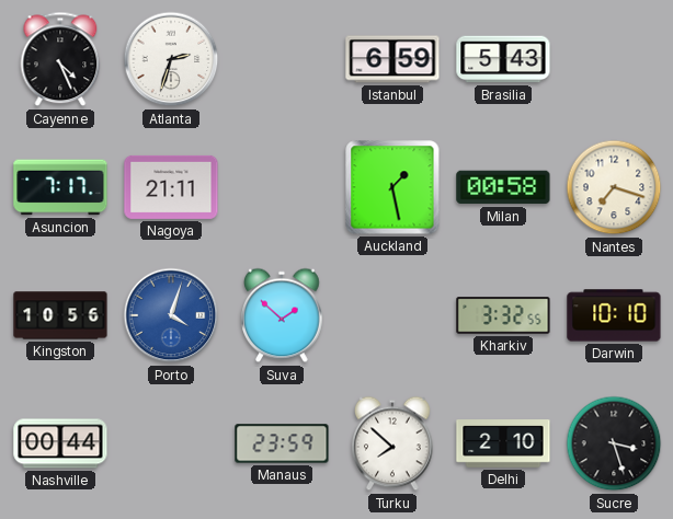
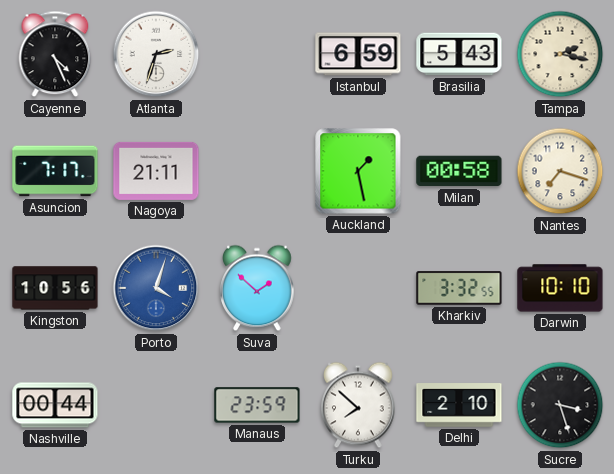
Tampa: none -> 2:17 (560, 54)
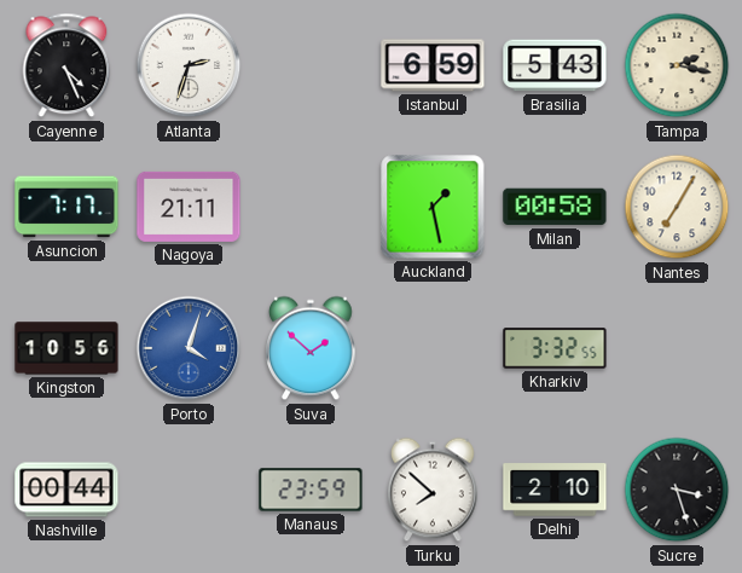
Nantes: 7:18 -> 7:05 (677, 207)
Darwin: 10:10 -> none (560, 288)
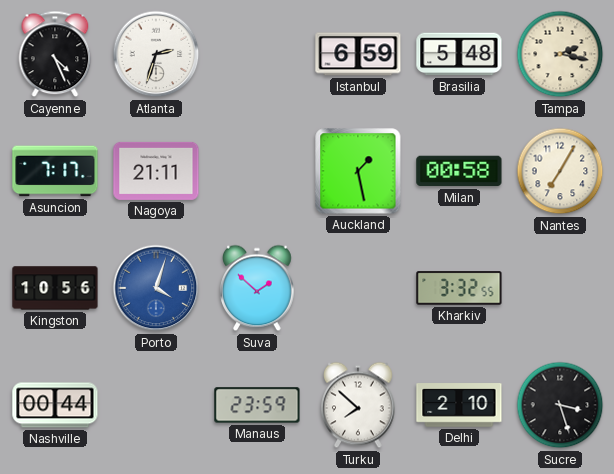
Brasilia: 5:43 -> 5:48 (459, 54)
